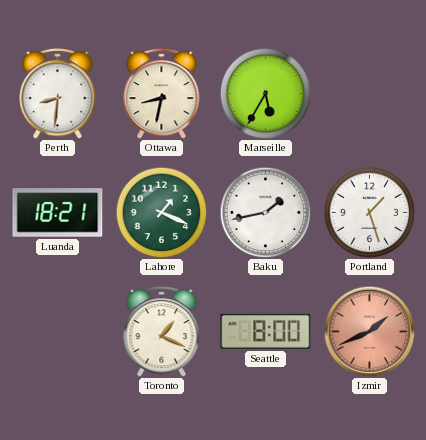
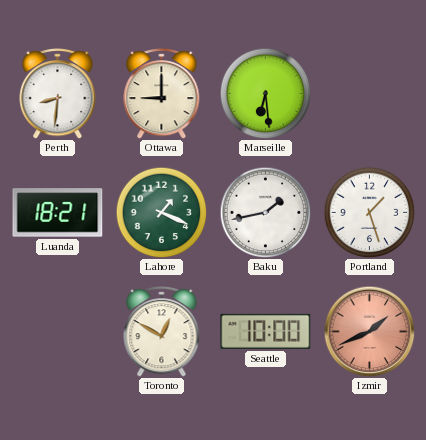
Ottawa: 8:32 -> 9:00 (162, 94)
Marseille: 5:35 -> 6:29 (265, 93)
Toronto: 1:19 -> 12:50 (162, 332)
Seattle: 8:00 -> 10:00 (266, 331)
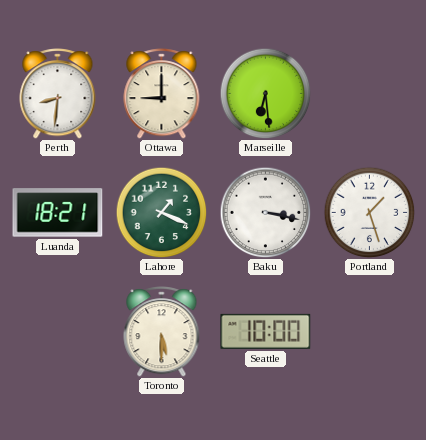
Baku: 1:43 -> 3:17 (265, 212)
Toronto: 12:50 -> 5:30 (162, 332)
Izmir: 1:41 -> none (369, 331)
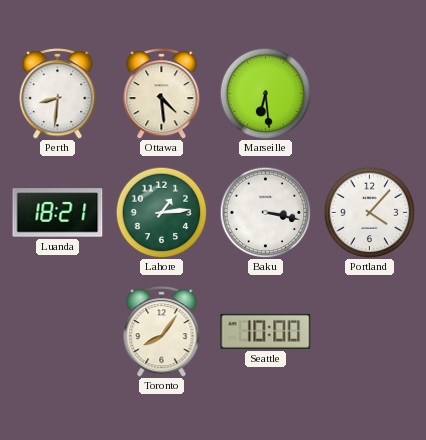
Ottawa: 9:00 -> 4:29 (162, 94)
Lahore: 1:19 -> 1:14 (161, 212)
Portland: 1:27 -> 4:07 (369, 212)
Toronto: 5:30 -> 8:06 (162, 332)
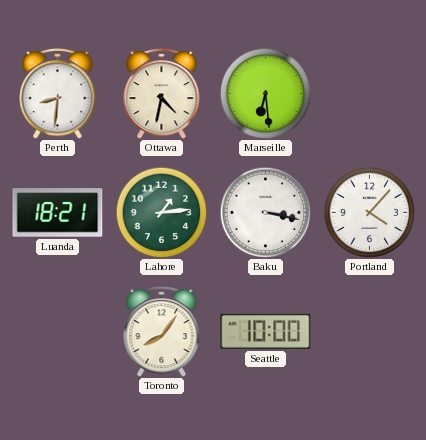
Ottawa: 4:29 -> 4:32 (162, 94)
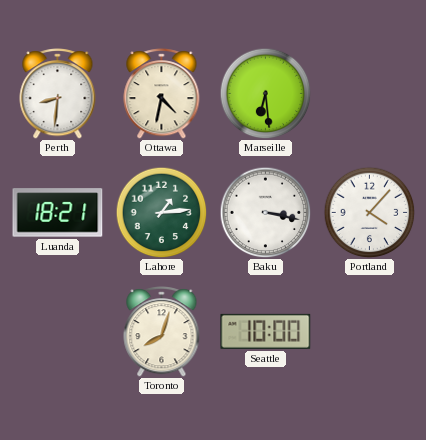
Toronto: 8:06 -> 8:03 (162, 332)
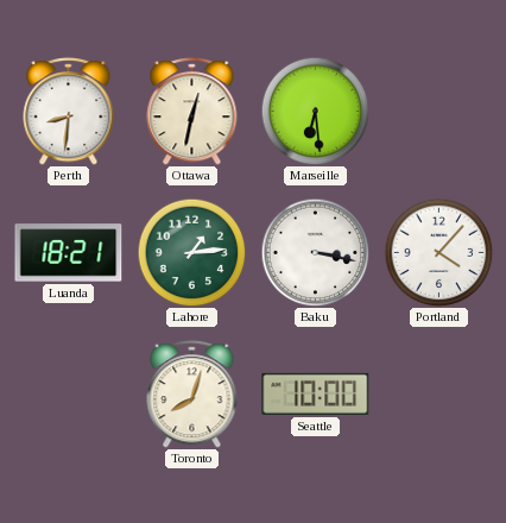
Ottawa: 4:32 -> 12:32 (192, 112)
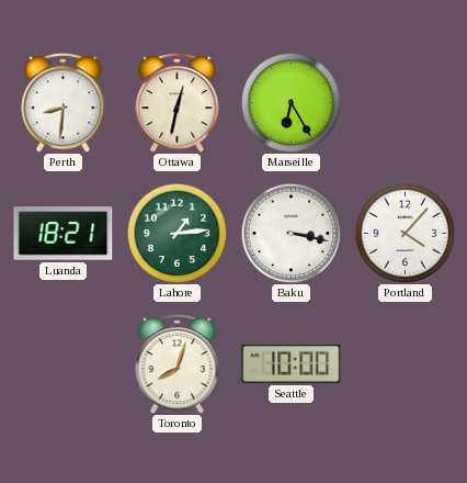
Marseille: 6:29 -> 6:25 (291, 102)
